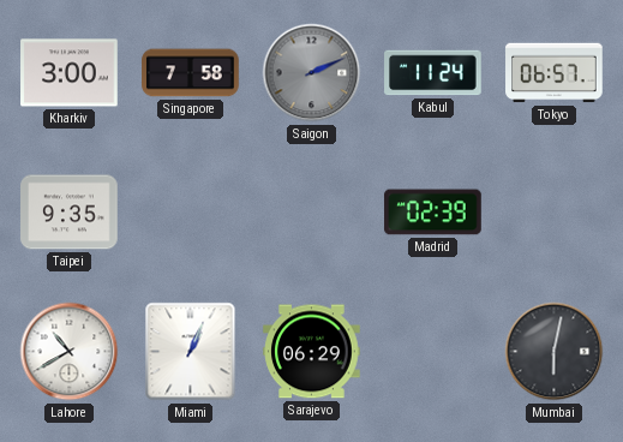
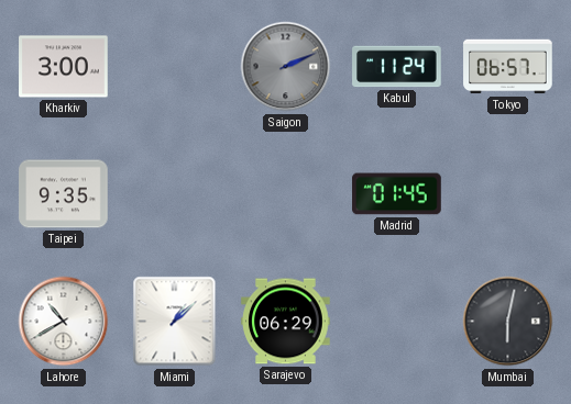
Singapore: 7:58 -> none (191, 73)
Madrid: 02:39 -> 01:45 (397, 194)
Miami: 1:04 -> 1:08 (175, 322)
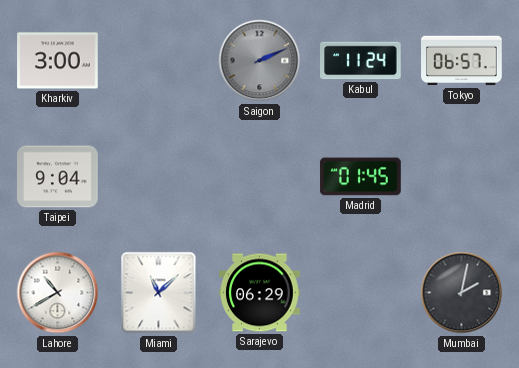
Taipei: 9:35 -> 9:04 (58, 177)
Miami: 1:08 -> 11:08 (159, 293)
Mumbai: 6:02 -> 2:02 (462, 293)
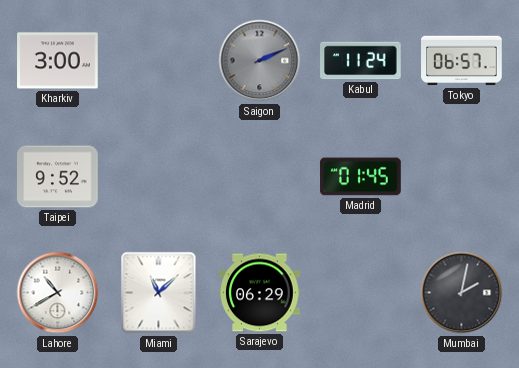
Taipei: 9:04 -> 9:52 (58, 177)
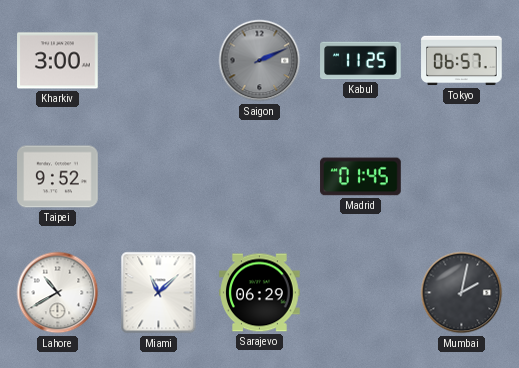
Kabul: 11:24 -> 11:25 (361, 61)
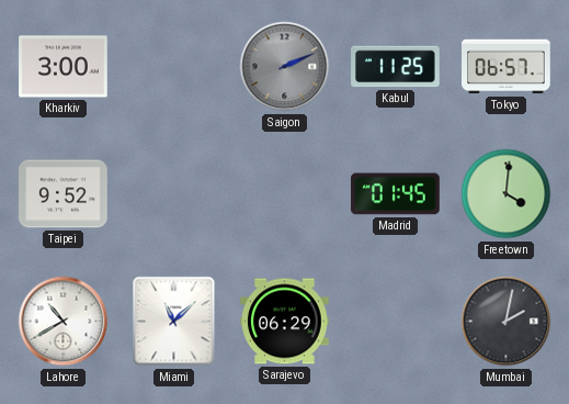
Freetown: none -> 4:01 (507, 194)
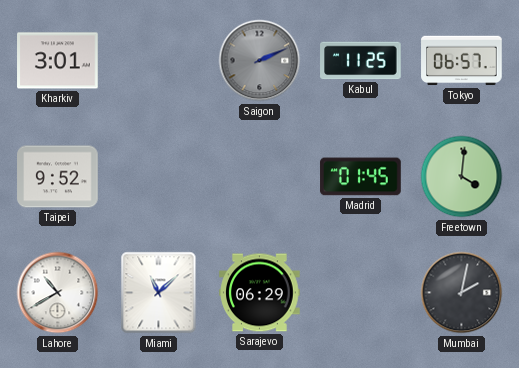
Kharkiv: 3:00 -> 3:01 (58, 61)
